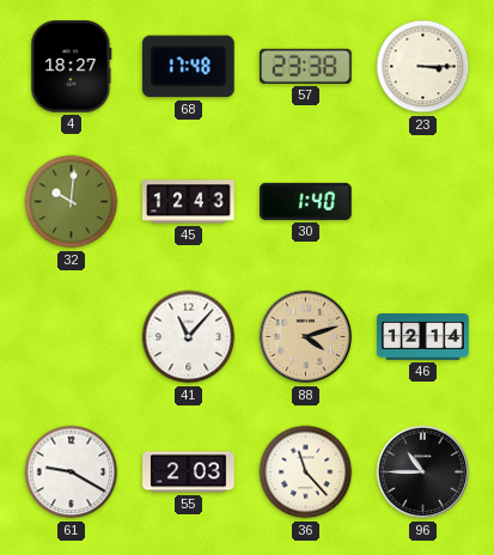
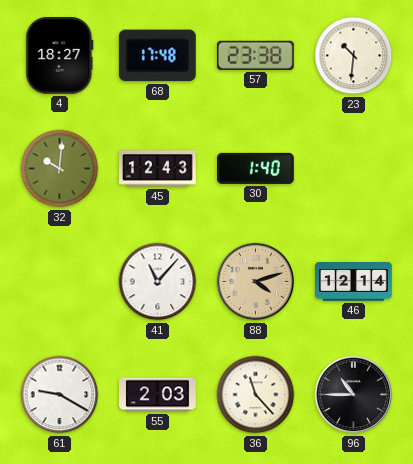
23: 3:15 -> 10:31 (354, 56)
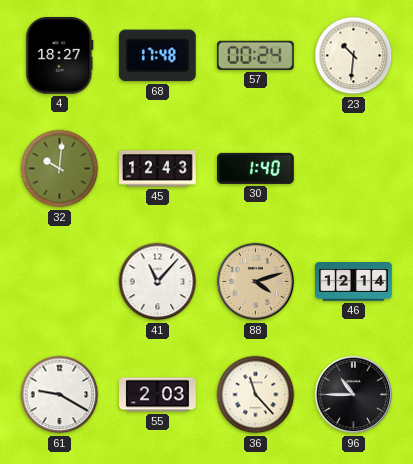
57: 23:38 -> 00:24 (255, 55)
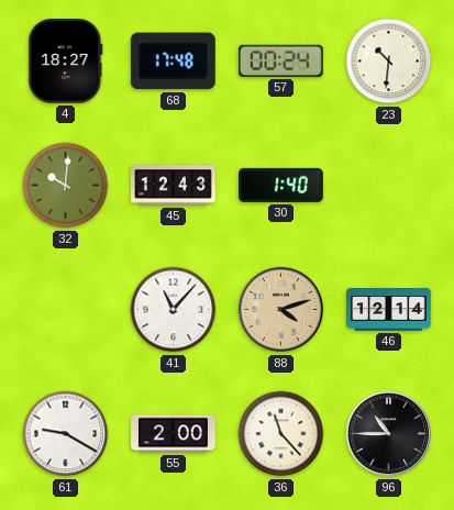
55: 2:03 -> 2:00 (174, 434)
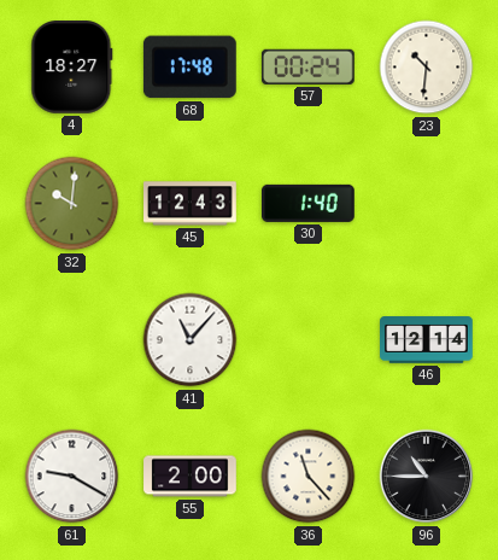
88: 4:12 -> none (281, 310)
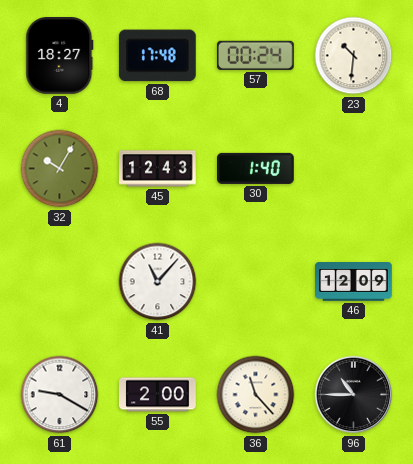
32: 10:01 -> 10:05 (60, 169)
46: 12:14 -> 12:09 (354, 282)
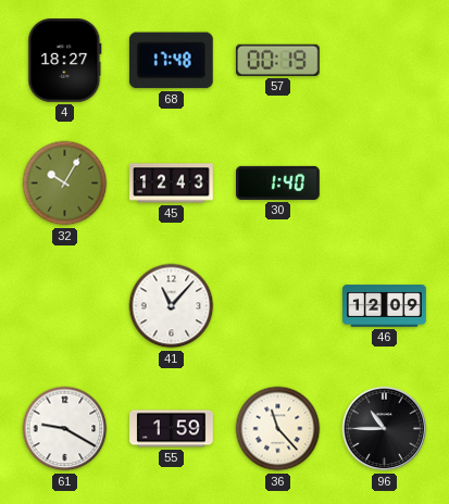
57: 00:24 -> 00:19 (277, 60)
23: 10:31 -> none (354, 56)
55: 2:00 -> 1:59 (172, 429)
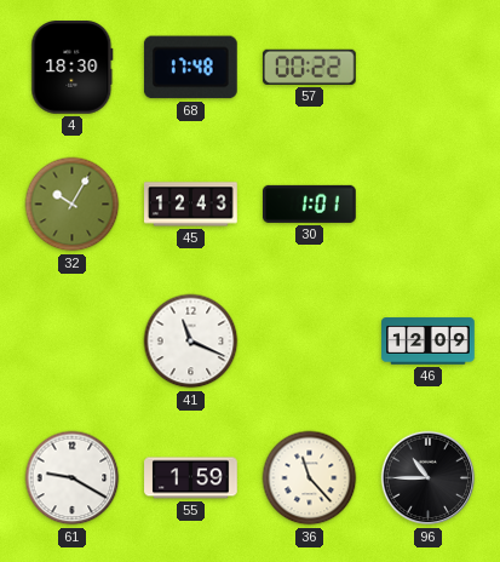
4: 18:27 -> 18:30 (73, 68)
57: 00:19 -> 00:22 (309, 67)
30: 1:40 -> 1:01 (310, 203)
41: 11:07 -> 11:19 (191, 342)
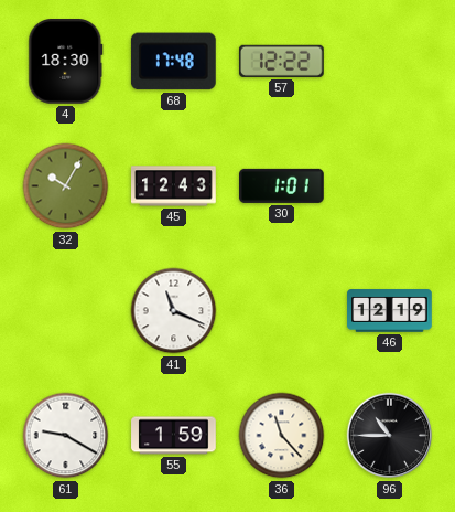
57: 00:22 -> 12:22 (281, 61)
46: 12:09 -> 12:19 (390, 311)
